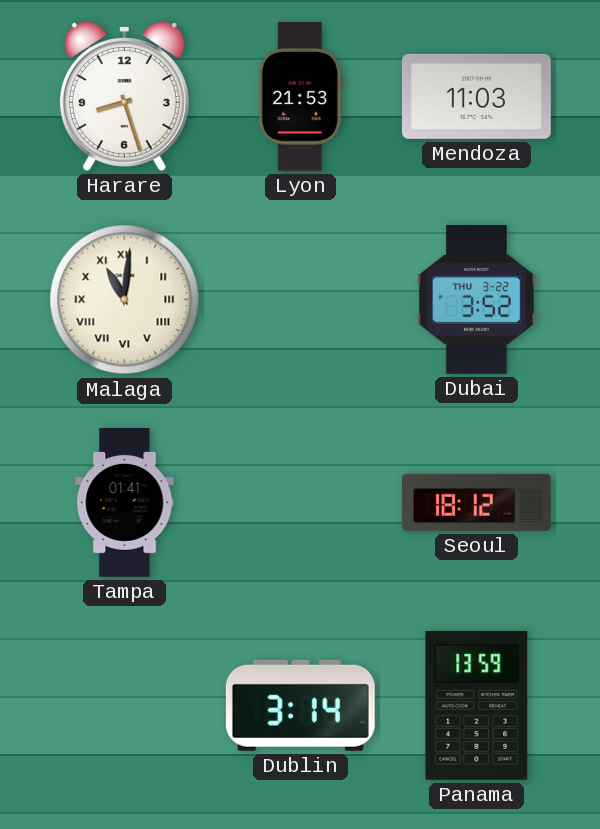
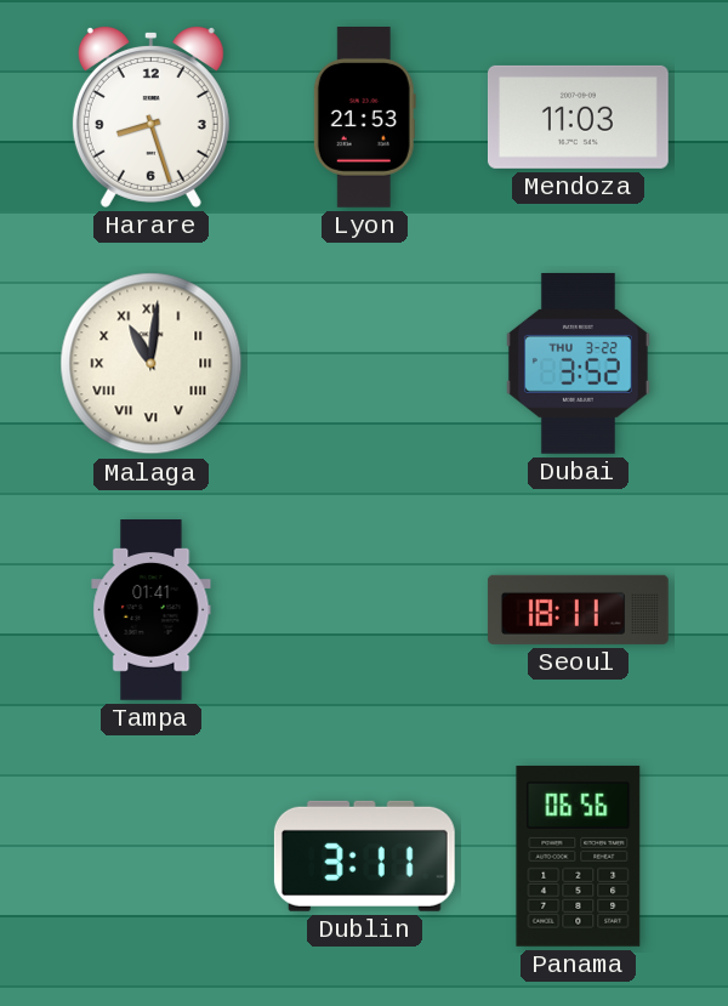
Seoul: 18:12 -> 18:11 (578, 609)
Dublin: 3:14 -> 3:11 (364, 856)
Panama: 13:59 -> 06:56 (579, 856)
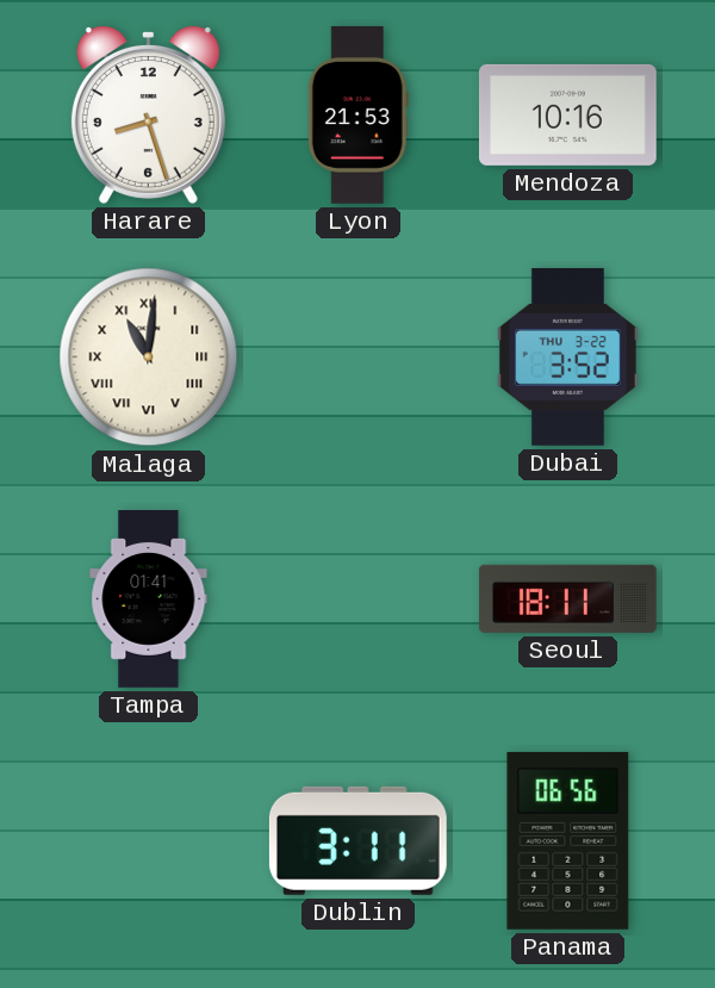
Mendoza: 11:03 -> 10:16 (567, 114)
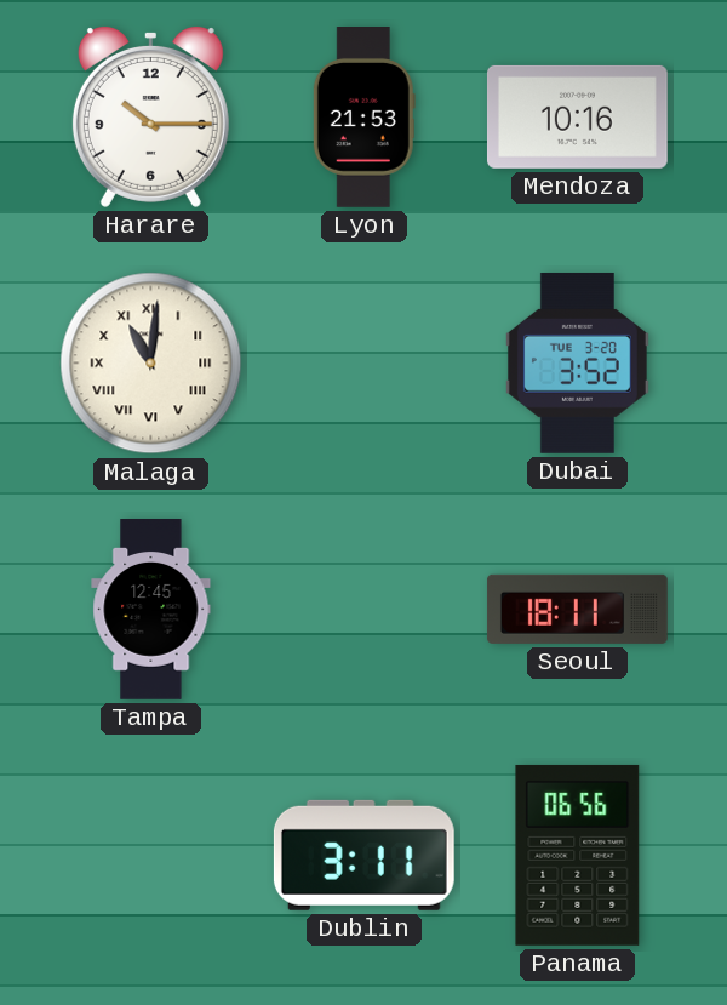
Harare: 8:27 -> 10:15 (150, 118)
Dubai date: THU 3-22 -> TUE 3-20 (577, 362)
Tampa: 01:41 -> 12:45 (151, 610)
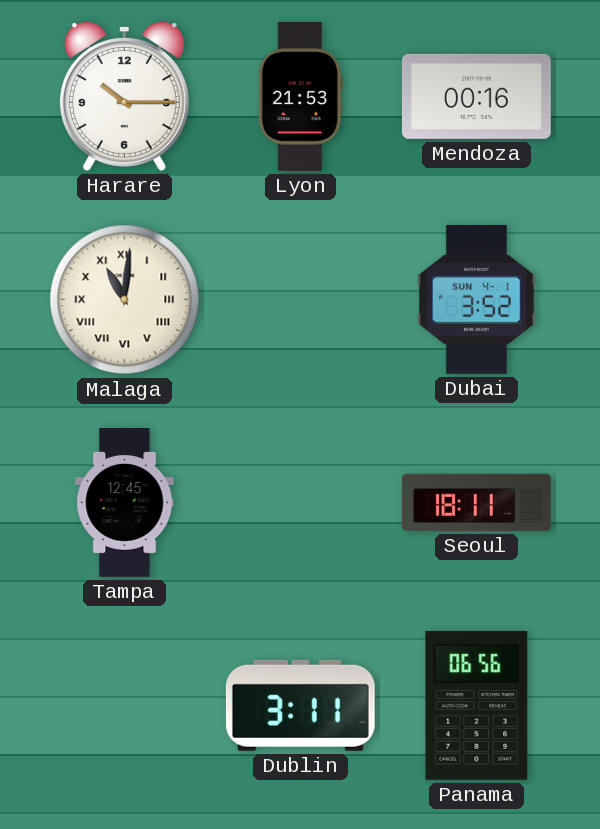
Mendoza: 10:16 -> 00:16 (476, 96)
Dubai date: TUE 3-20 -> SUN 4-1 (476, 299)
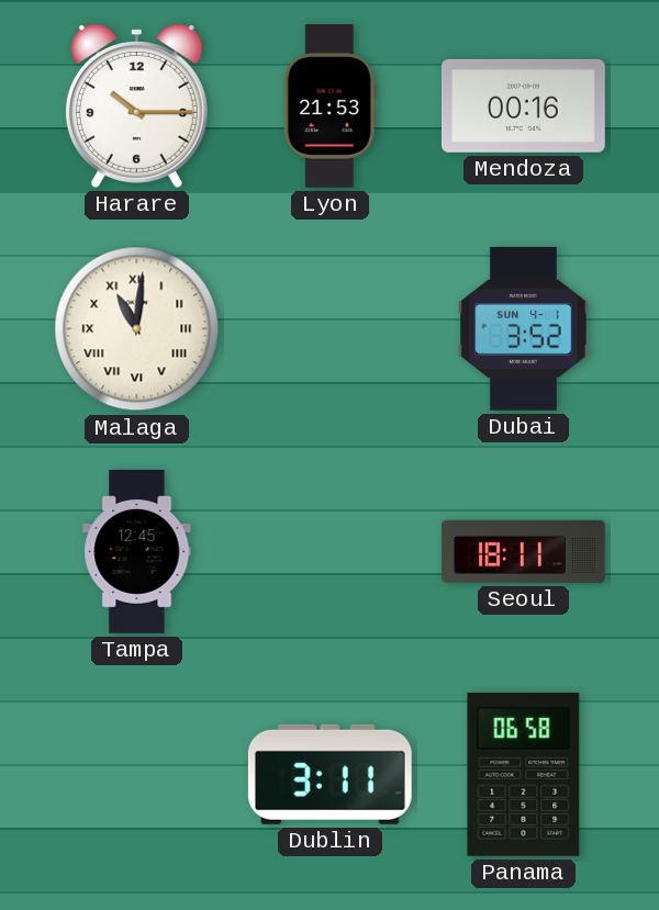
Panama: 06:56 -> 06:58 (524, 774)
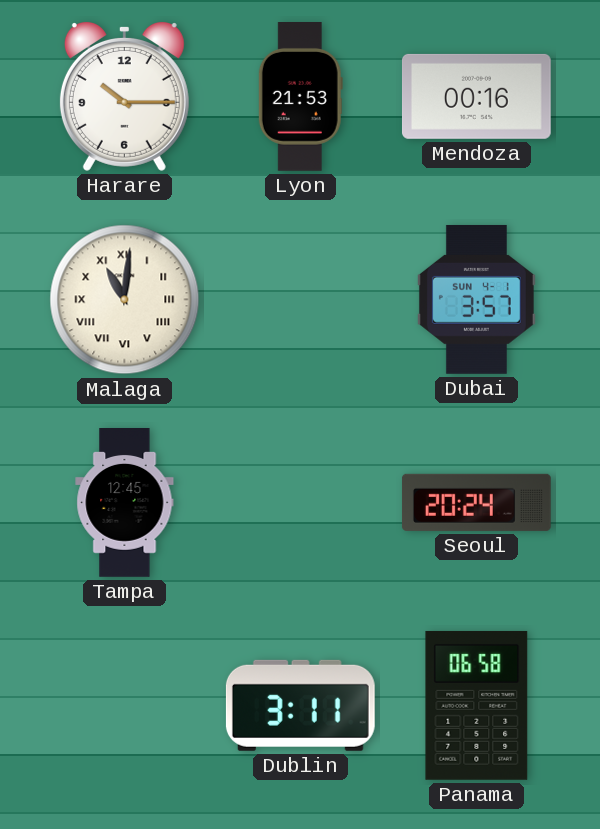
Dubai: 3:52 -> 3:57 (476, 299)
Seoul: 18:11 -> 20:24 (476, 502)
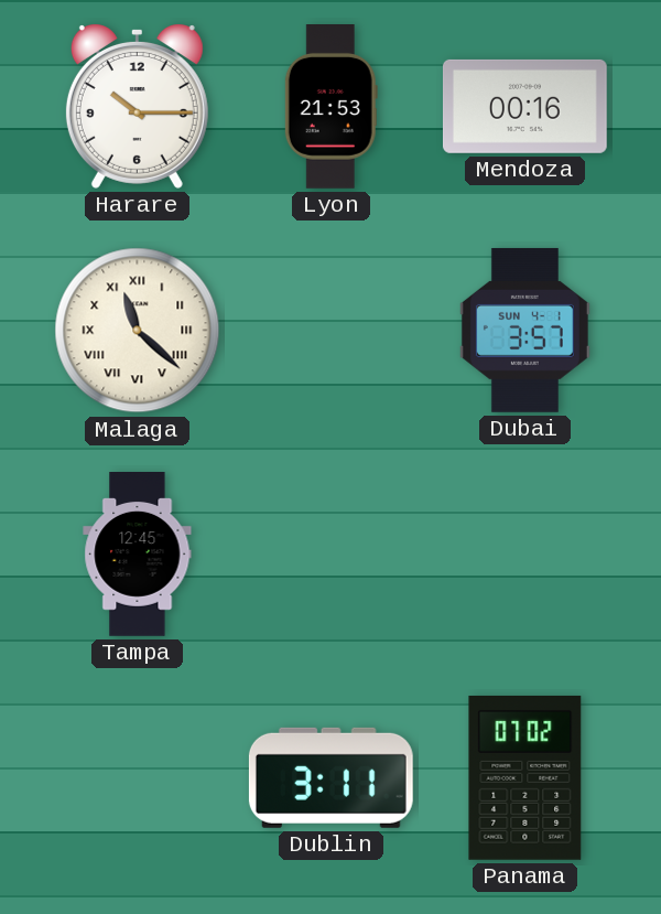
Malaga: 11:01 -> 11:22 (138, 331)
Seoul: 20:24 -> none (476, 502)
Panama: 06:58 -> 07:02 (525, 777)
